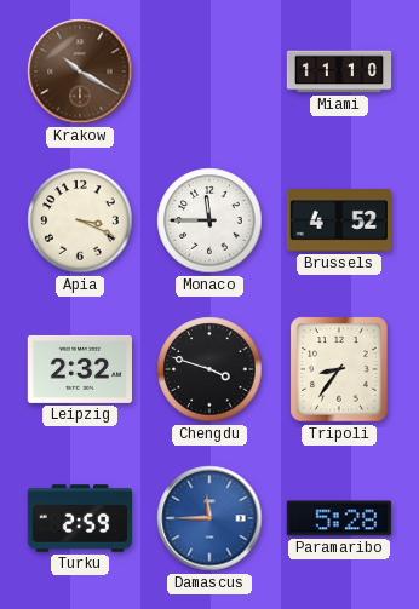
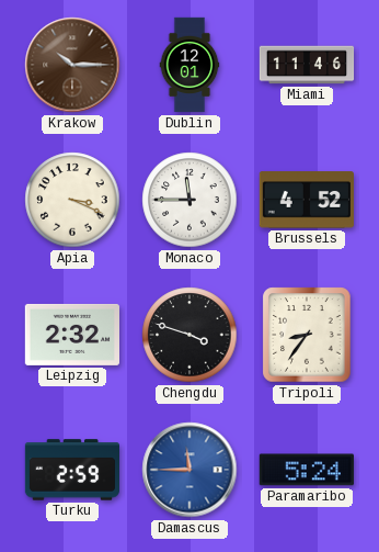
Krakow: 10:20 -> 10:15 (72, 65)
Dublin: none -> 12:01 (190, 65)
Miami: 11:10 -> 11:46 (307, 65)
Paramaribo: 5:28 -> 5:24 (307, 470)
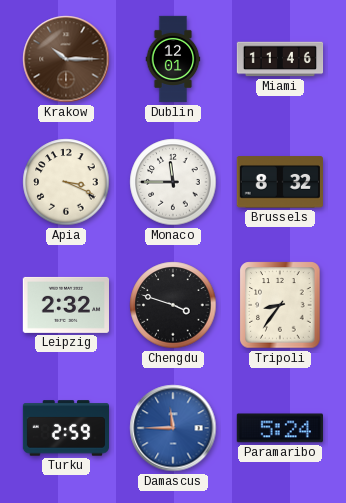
Brussels: 4:52 -> 8:32 (280, 182)
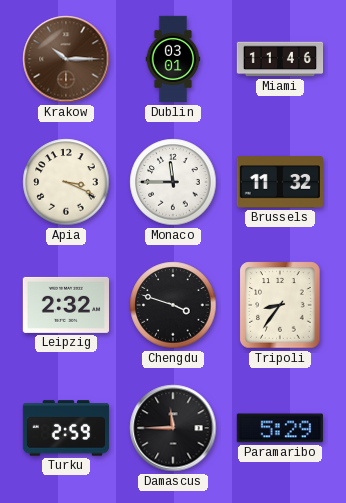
Dublin: 12:01 -> 03:01 (173, 59)
Brussels: 8:32 -> 11:32 (280, 182)
Damascus dial: blue -> black (173, 428)
Paramaribo: 5:24 -> 5:29 (280, 428)
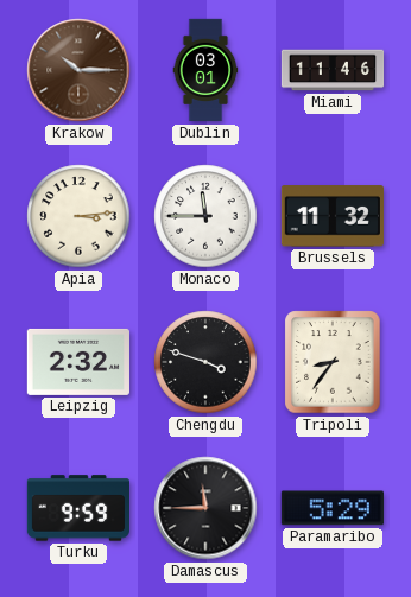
Apia: 3:19 -> 3:14 (78, 216)
Turku: 2:59 -> 9:59 (77, 508)
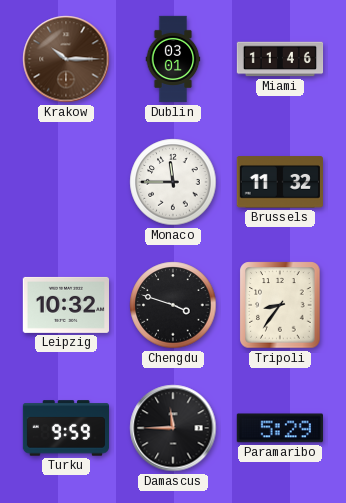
Apia: 3:14 -> none (78, 216)
Leipzig: 2:32 -> 10:32 (65, 305)
